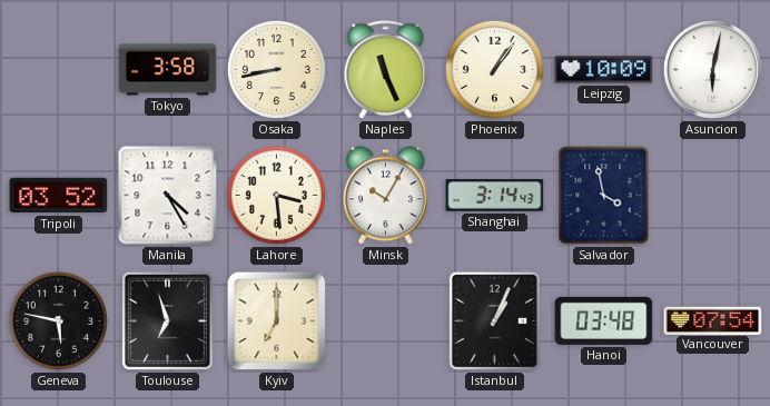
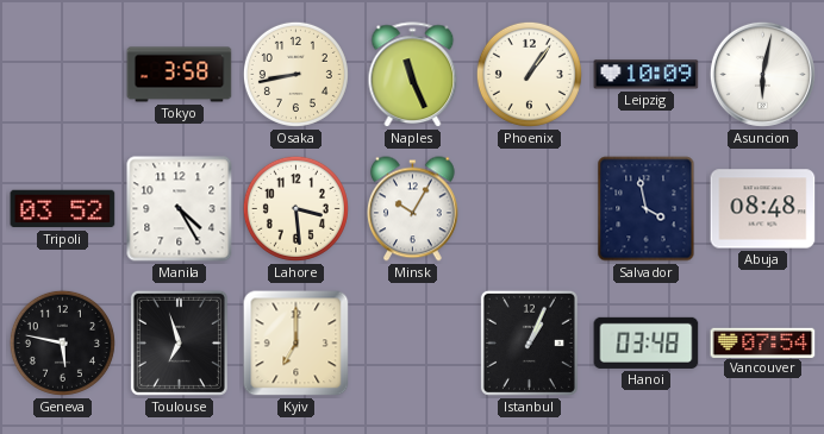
Shanghai: 3:14 -> none (495, 196)
Abuja: none -> 08:48 (763, 209)
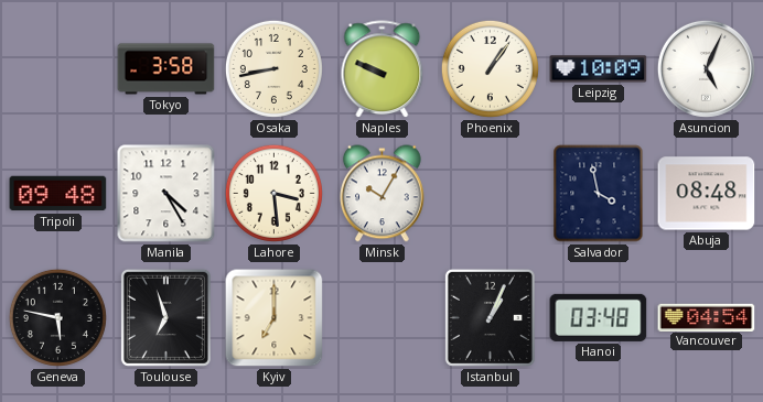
Naples: 11:26 -> 9:49 (383, 69)
Asuncion: 6:02 -> 5:04 (706, 68)
Tripoli: 03:52 -> 09:48 (58, 194)
Vancouver: 07:54 -> 04:54 (707, 317)
